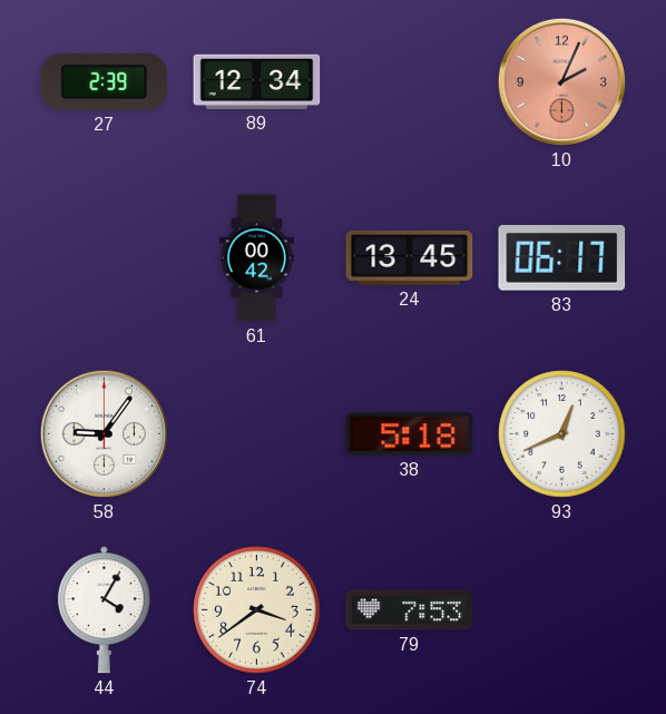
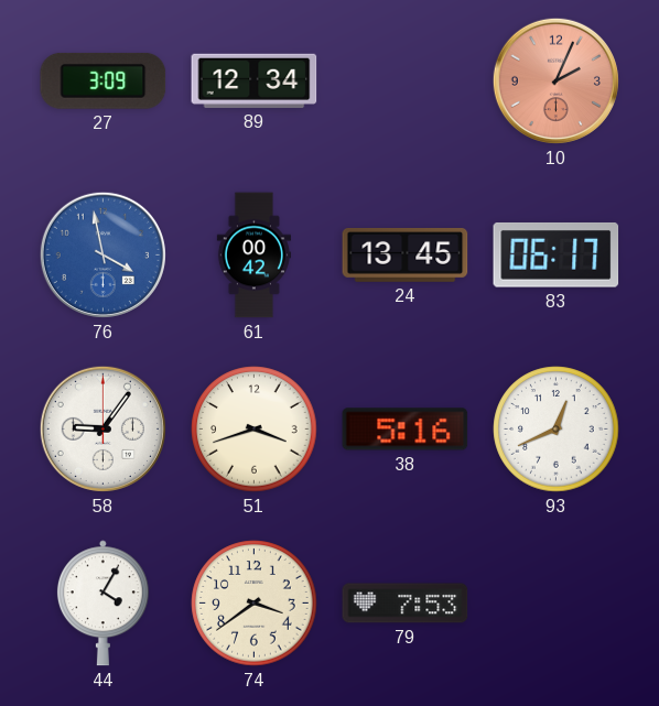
27: 2:39 -> 3:09 (104, 80)
76: none -> 3:58 (102, 254)
51: none -> 3:42 (255, 430)
38: 5:18 -> 5:16 (406, 430)
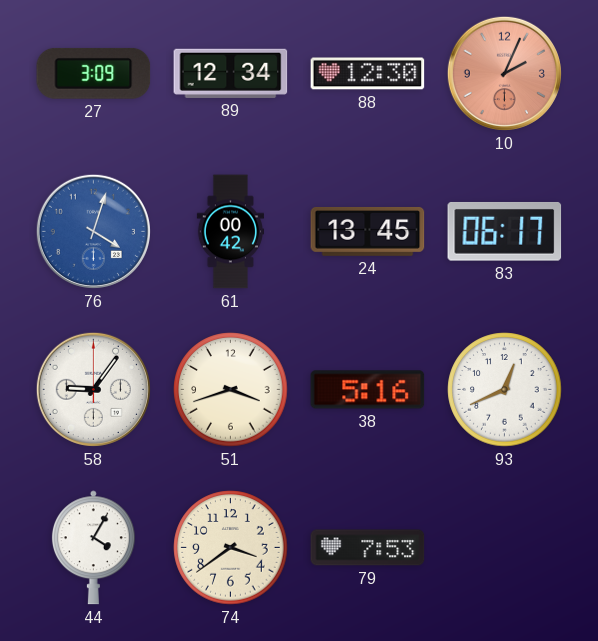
88: none -> 12:30 (368, 74)
76: 3:58 -> 4:03 (93, 231)
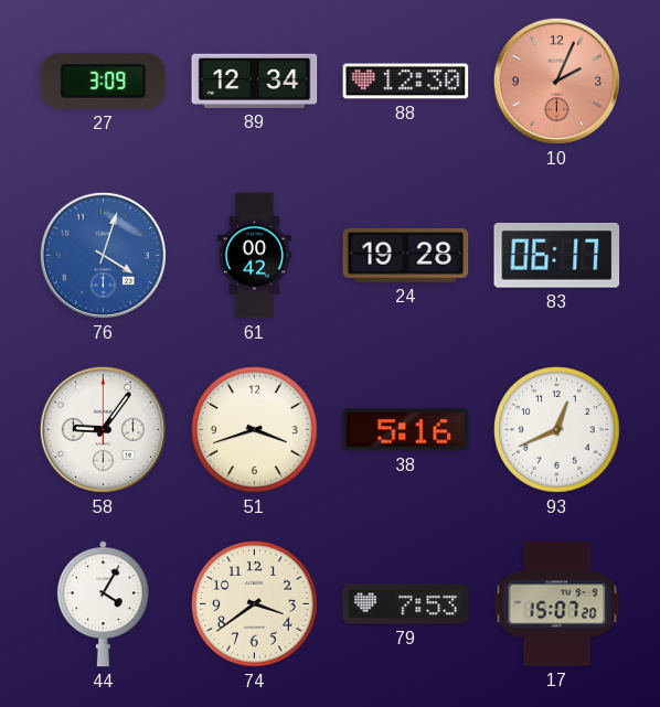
24: 13:45 -> 19:28 (406, 255)
17: none -> 15:07 (557, 604)
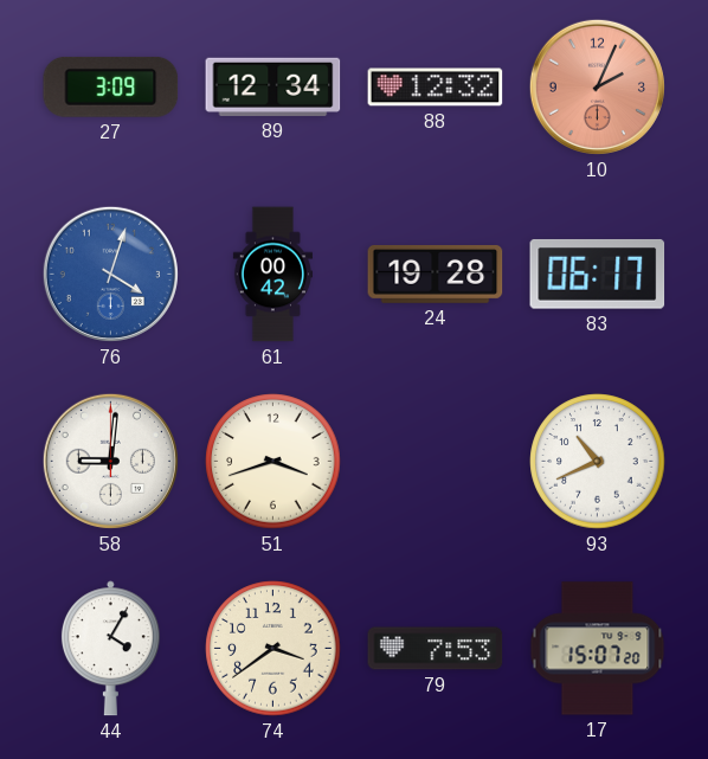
88: 12:30 -> 12:32 (436, 88)
58: 9:06 -> 9:01 (110, 461)
38: 5:16 -> none (406, 430)
93: 12:41 -> 10:41 (598, 462)
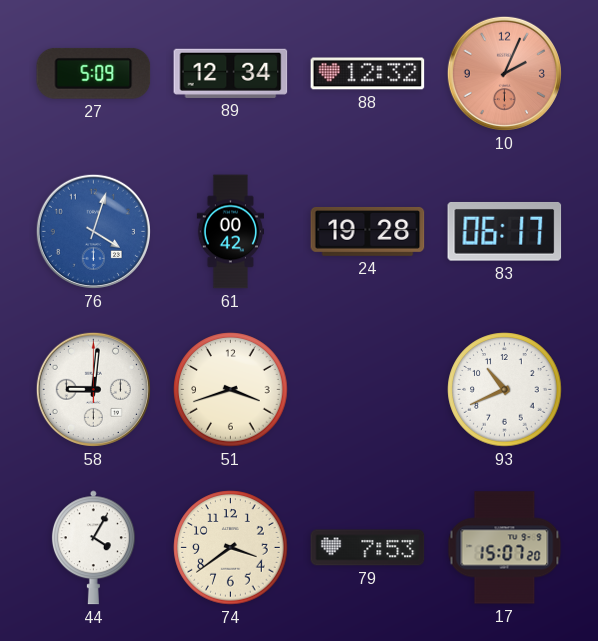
27: 3:09 -> 5:09 (94, 73)
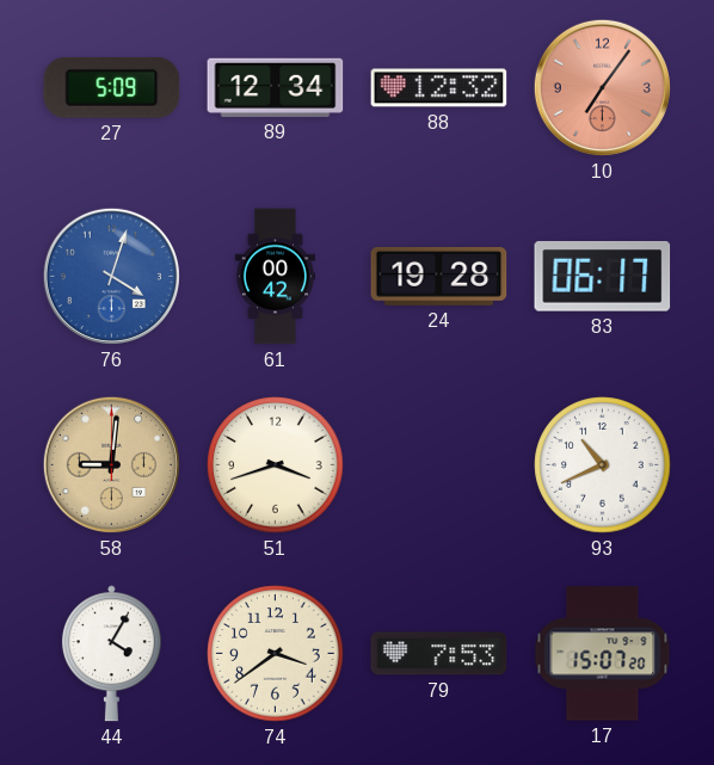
10: 2:04 -> 7:06 (602, 87)
58 dial: white -> champagne (111, 464)
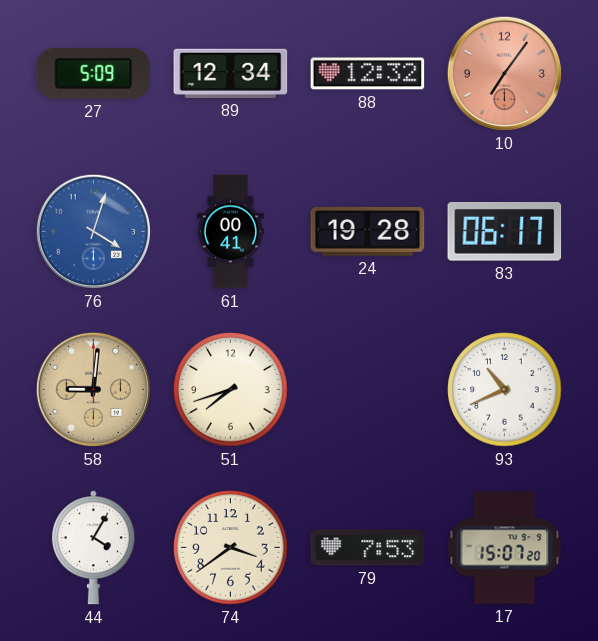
61: 00:42 -> 00:41 (230, 232)
51: 3:42 -> 7:42 (231, 390)
